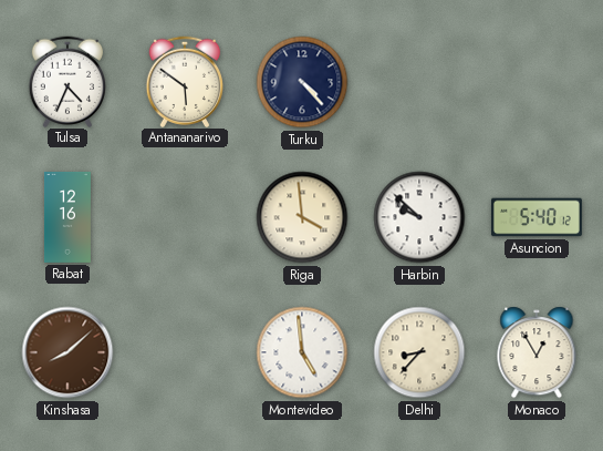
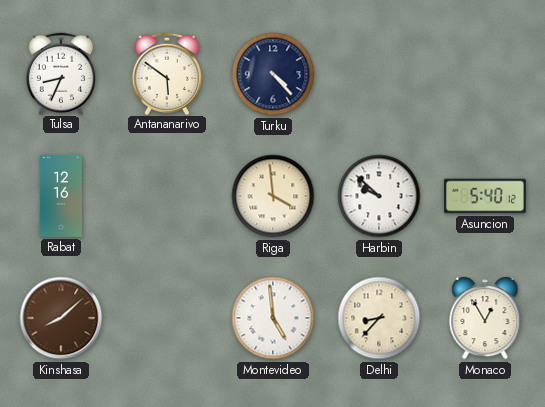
Tulsa: 4:34 -> 8:34 (60, 73)
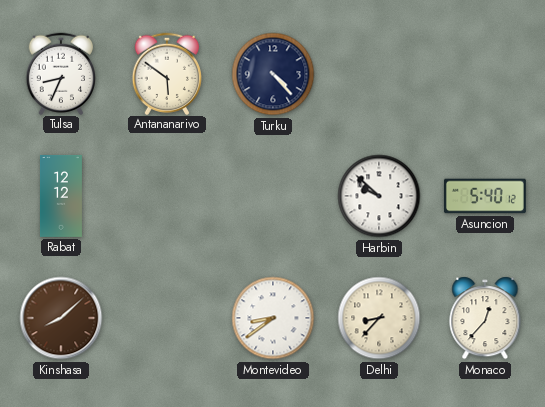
Rabat: 12:16 -> 12:12 (61, 196)
Riga: 3:59 -> none (273, 196)
Montevideo: 4:59 -> 8:39 (273, 318)
Monaco: 12:55 -> 12:37 (485, 318)
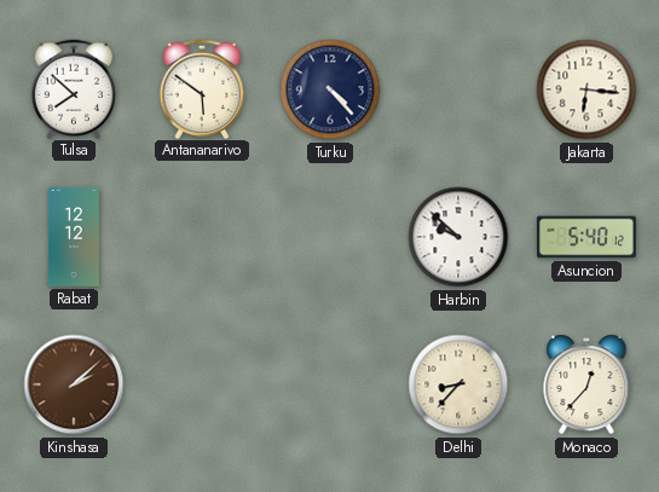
Tulsa: 8:34 -> 7:52 (73, 88)
Jakarta: none -> 6:16 (586, 89)
Kinshasa: 8:08 -> 2:08 (74, 384)
Montevideo: 8:39 -> none (273, 318)
